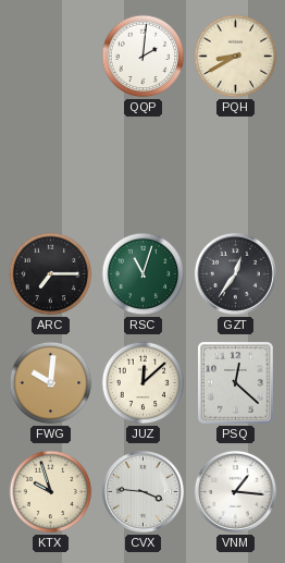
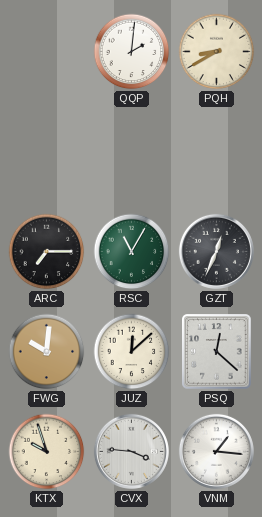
RSC: 11:03 -> 11:05 (132, 252)
GZT: 12:36 -> 12:34 (216, 251)
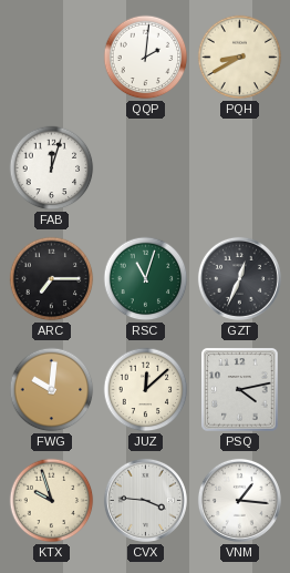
FAB: none -> 12:03 (52, 168)
RSC: 11:05 -> 11:03 (146, 279)
PSQ: 12:22 -> 4:13 (240, 390)
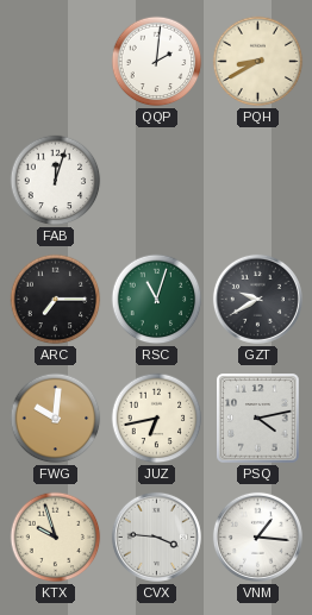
GZT: 12:34 -> 9:40 (257, 299)
JUZ: 12:08 -> 6:43 (157, 419)
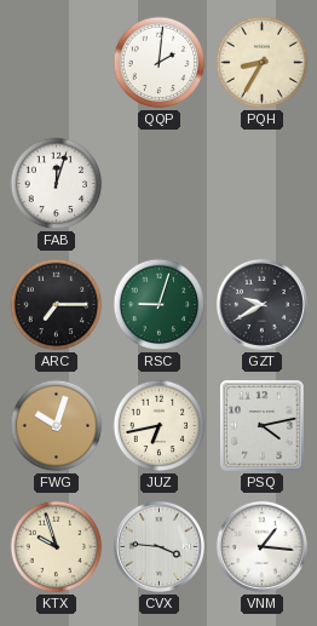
PQH: 8:40 -> 8:35 (263, 63)
RSC: 11:03 -> 9:03 (160, 305)
FWG: 10:01 -> 10:03 (57, 426)
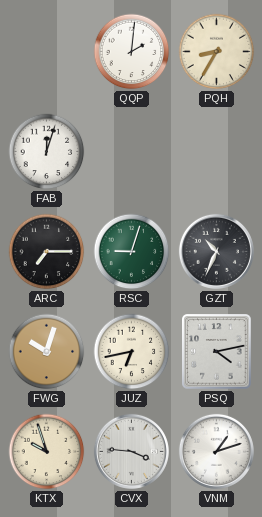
GZT: 9:40 -> 10:34 (216, 251)
VNM: 1:16 -> 1:12 (216, 451)
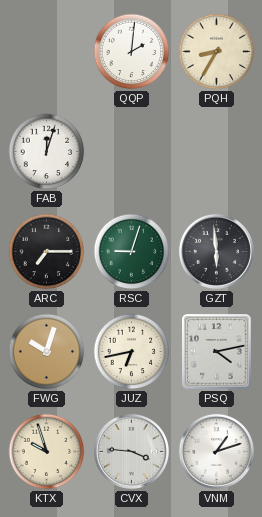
GZT: 10:34 -> 5:59 (216, 251)
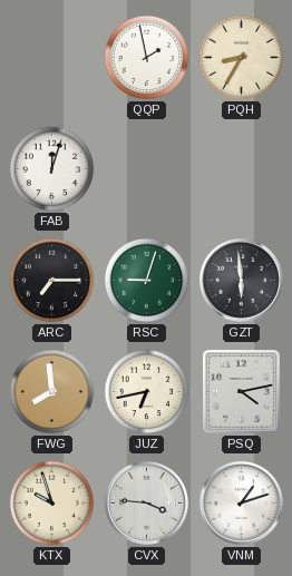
QQP: 2:01 -> 1:58 (147, 58)
FWG: 10:03 -> 7:59 (52, 392)
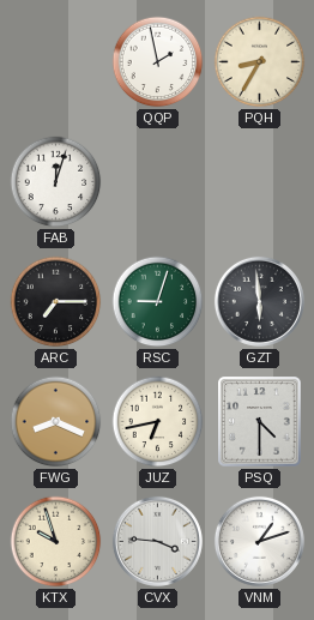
FWG: 7:59 -> 8:19 (56, 422)
PSQ: 4:13 -> 4:30 (260, 422)
